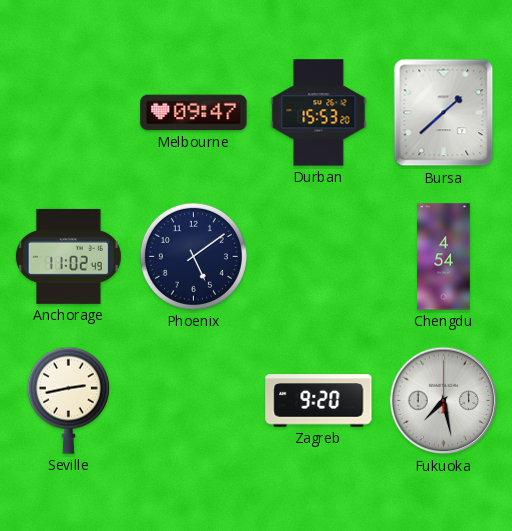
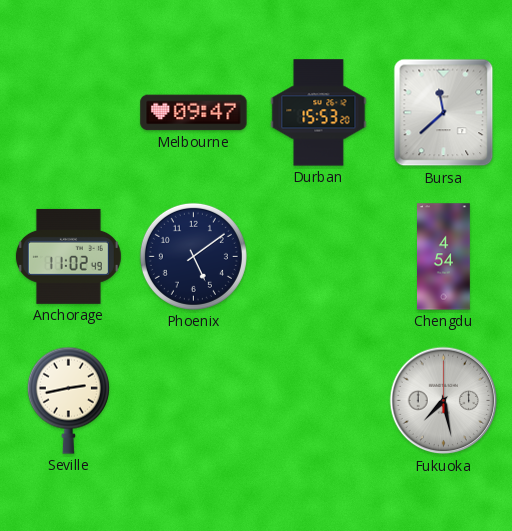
Bursa: 1:38 -> 11:38 (444, 113)
Zagreb: 9:20 -> none (319, 401)
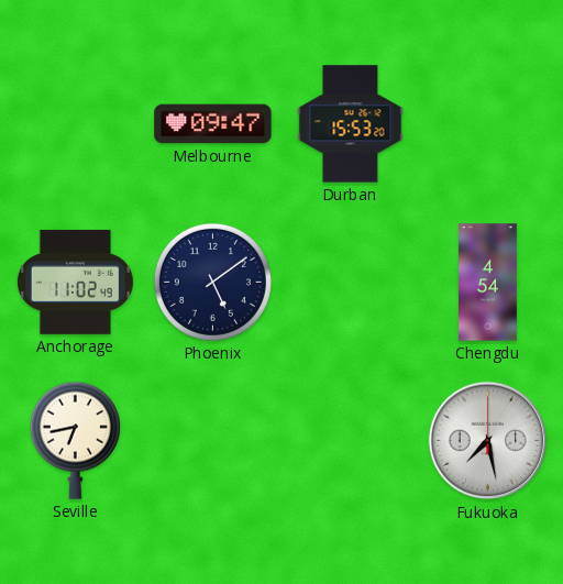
Bursa: 11:38 -> none (444, 113)
Seville: 2:43 -> 6:43 (75, 440)
